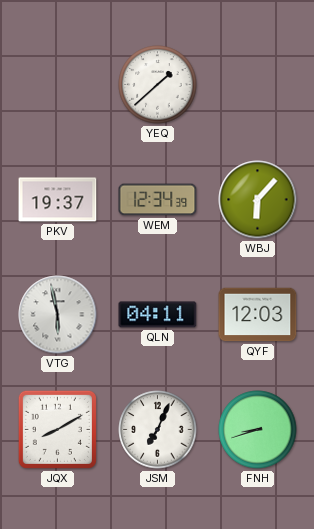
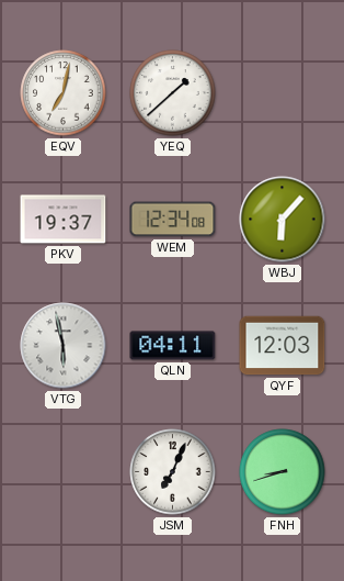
EQV: none -> 7:02 (64, 93)
WEM: 12:34:39 -> 12:34:08 (173, 220)
JQX: 8:10 -> none (57, 429)
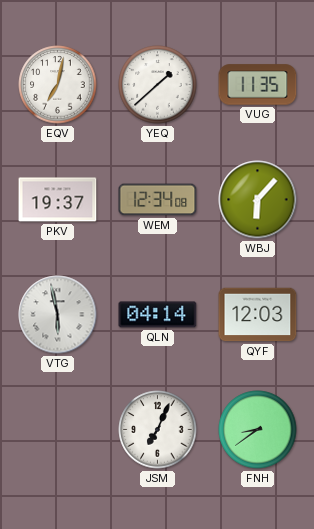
VUG: none -> 11:35 (258, 85)
QLN: 04:11 -> 04:14 (158, 315)
FNH: 8:42 -> 8:39 (258, 430)
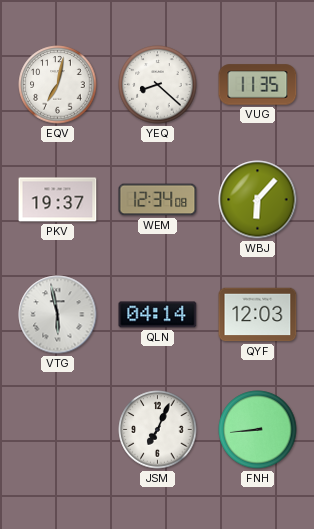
YEQ: 1:38 -> 8:22 (158, 85)
FNH: 8:39 -> 8:44 (258, 430)
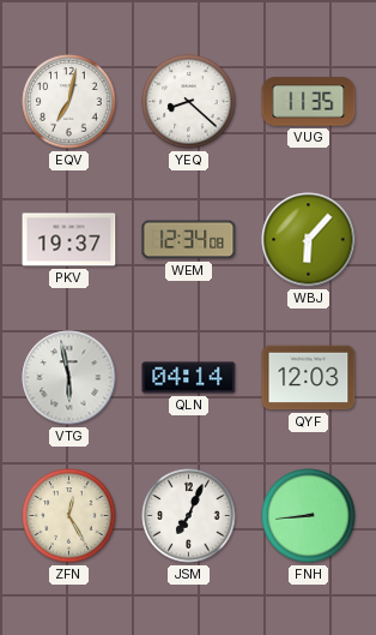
ZFN: none -> 12:25 (69, 516)
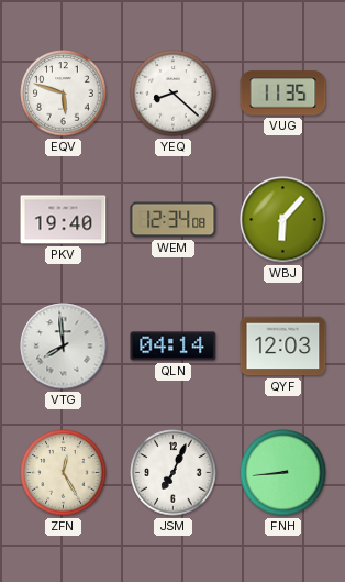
EQV: 7:02 -> 5:48 (64, 94)
PKV: 19:37 -> 19:40 (64, 220)
VTG: 5:58 -> 7:59 (64, 347)
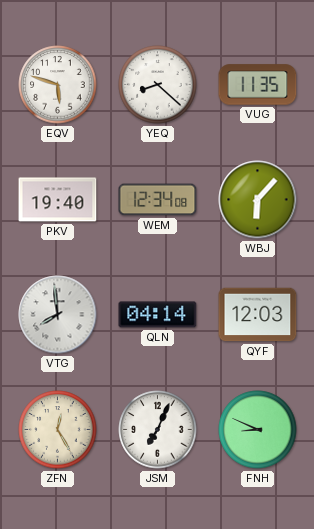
FNH: 8:44 -> 8:49 (258, 430)
